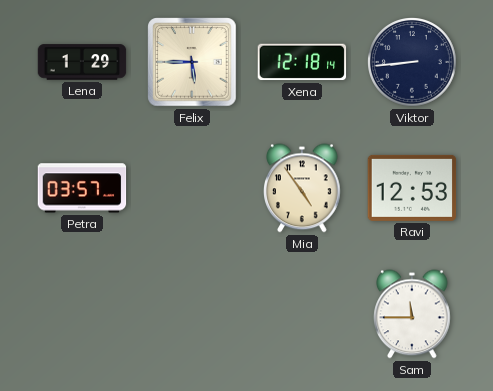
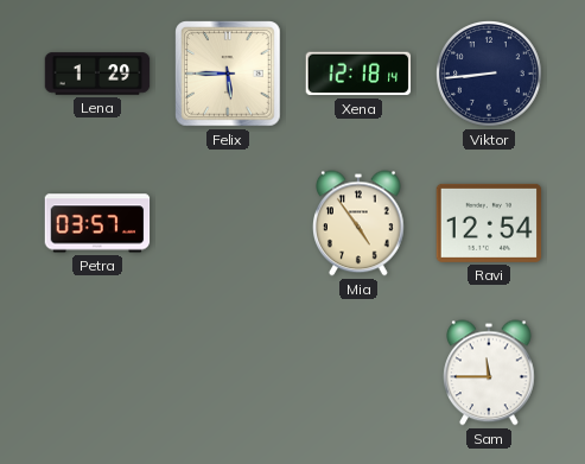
Ravi: 12:53 -> 12:54 (489, 223)
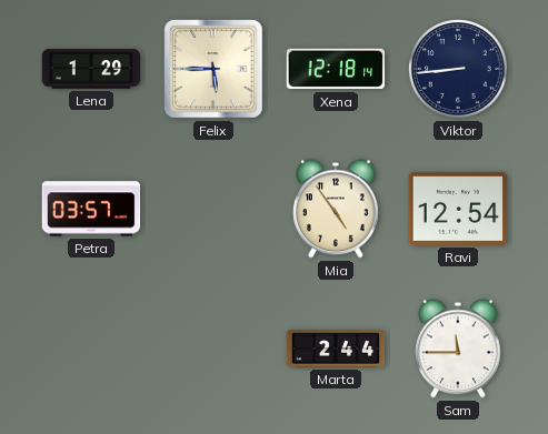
Marta: none -> 2:44 (336, 349)
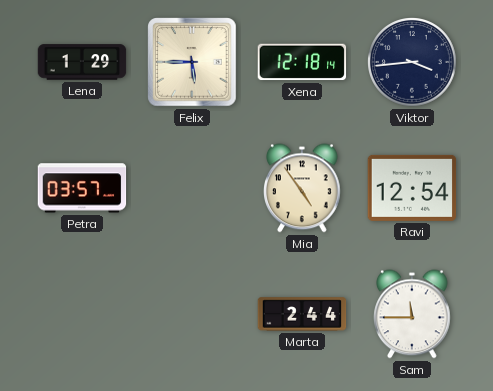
Viktor: 8:44 -> 3:44 (413, 63)
